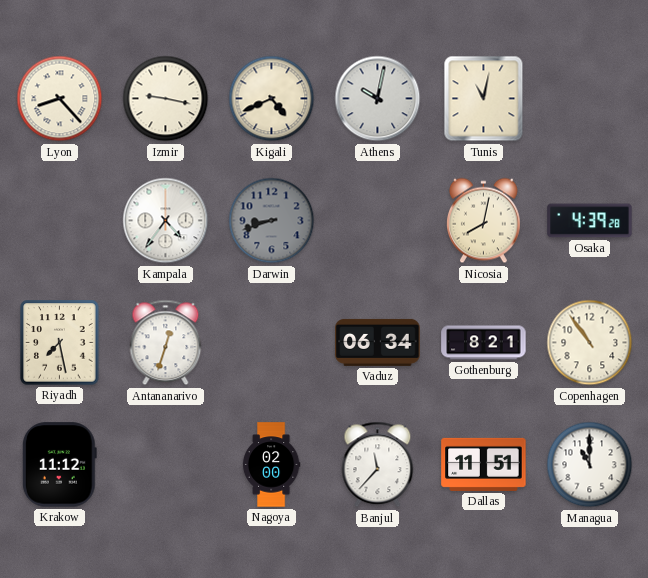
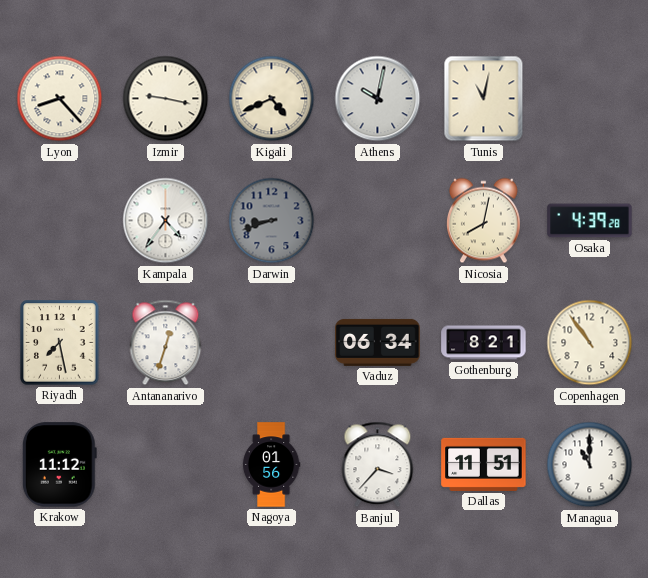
Nagoya: 02:00 -> 01:56 (271, 465)
Banjul: 11:37 -> 3:37 (378, 465)
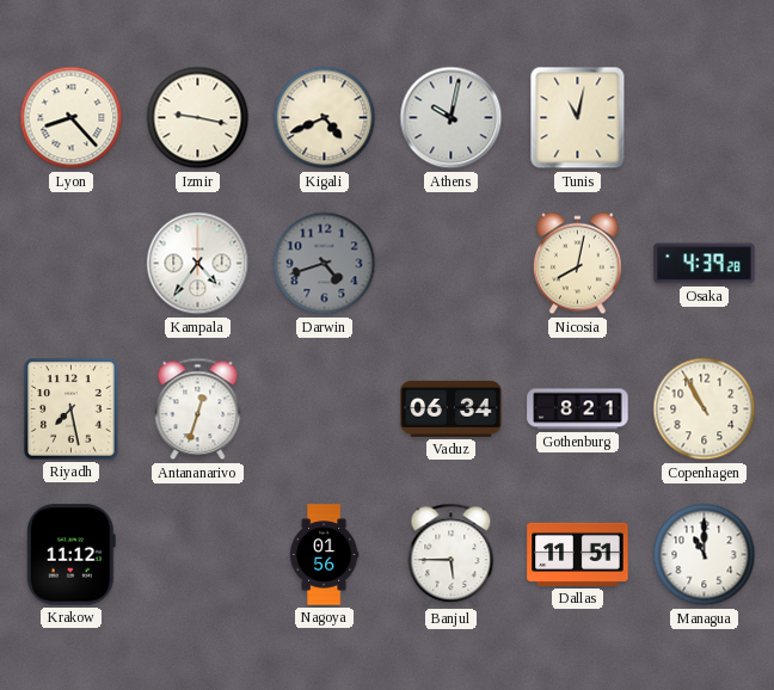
Darwin: 8:42 -> 4:42 (325, 264)
Copenhagen: 10:54 -> 10:55 (705, 409)
Banjul: 3:37 -> 5:45 (451, 555)
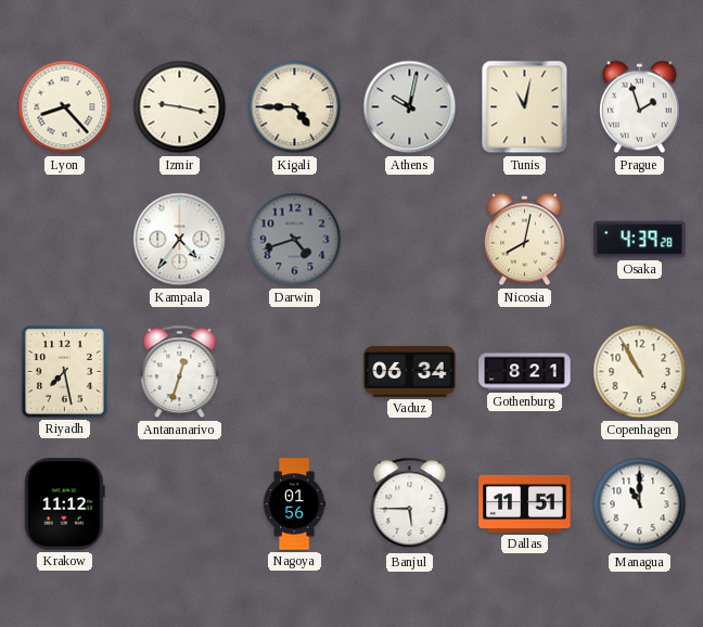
Kigali: 4:41 -> 4:45 (295, 107)
Prague: none -> 1:57 (640, 107)
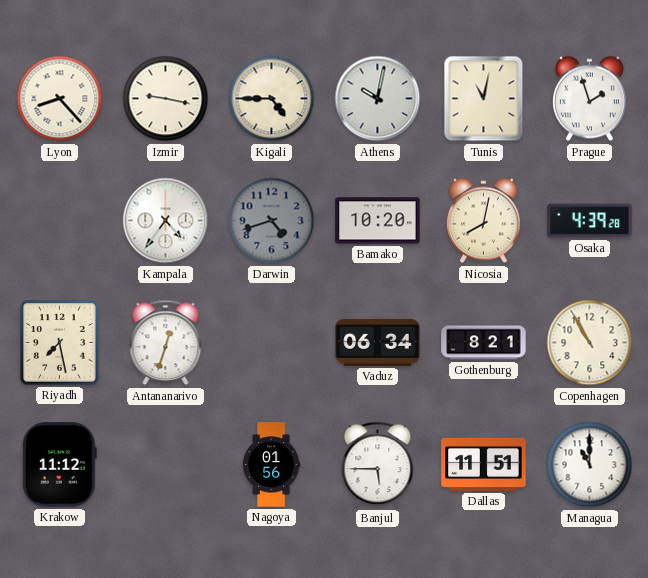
Bamako: none -> 10:20 (378, 221)
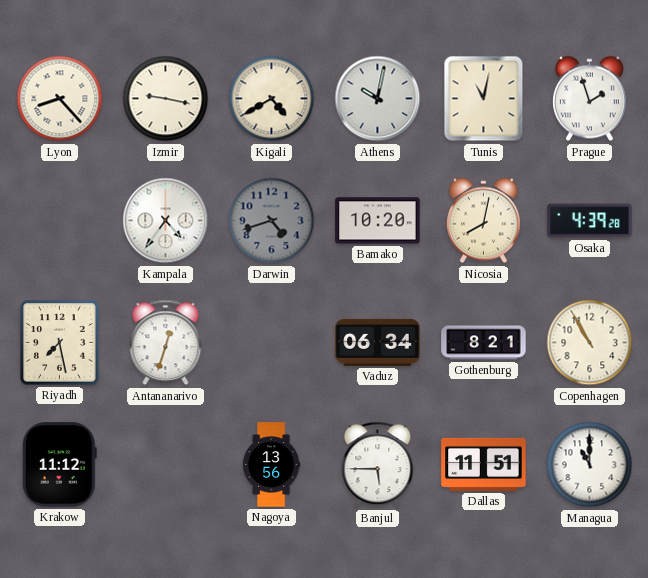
Kigali: 4:45 -> 4:40 (272, 99)
Nagoya: 01:56 -> 13:56 (271, 465)
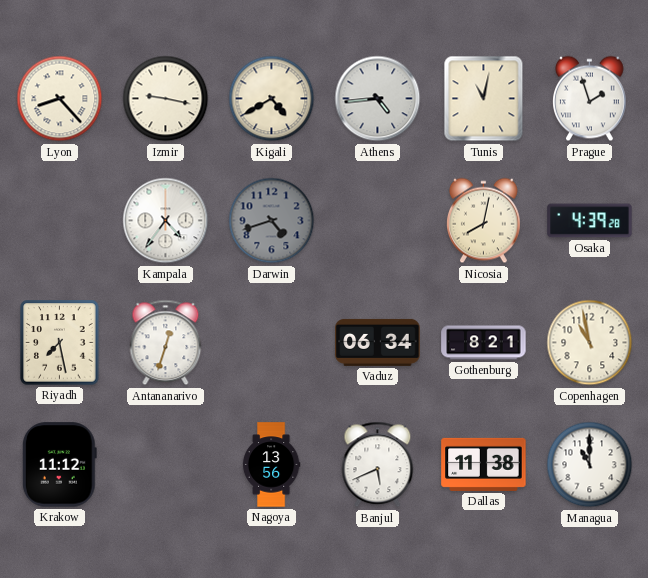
Athens: 10:02 -> 4:44 (378, 99)
Bamako: 10:20 -> none (378, 221)
Copenhagen: 10:55 -> 10:58 (590, 343)
Banjul: 5:45 -> 5:41 (378, 465)
Dallas: 11:51 -> 11:38 (484, 464)
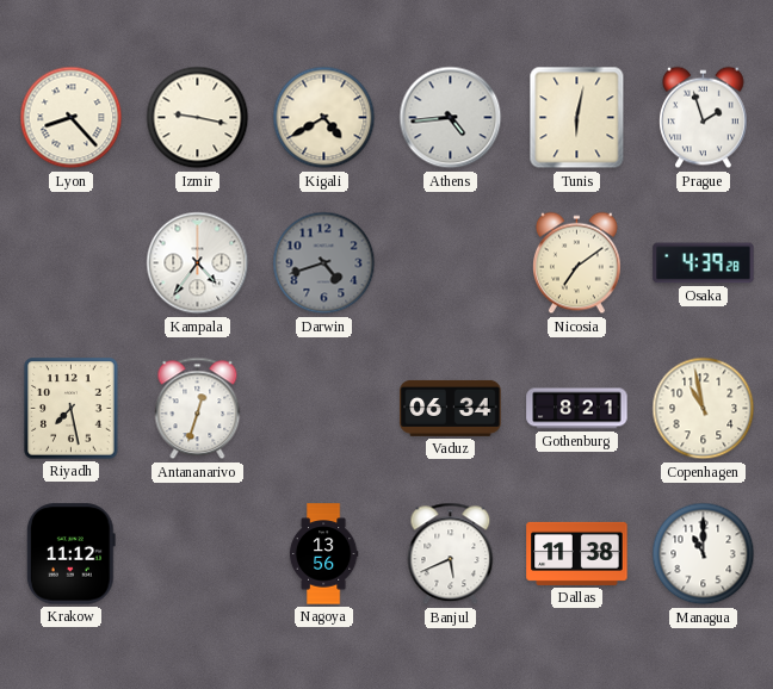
Tunis: 11:02 -> 6:02 (577, 118)
Nicosia: 8:02 -> 7:09 (577, 263)
